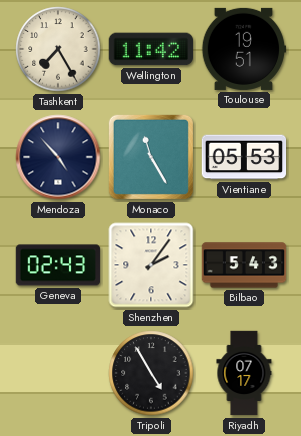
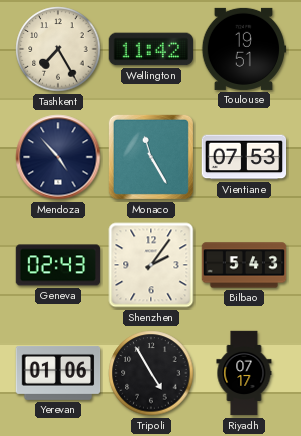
Vientiane: 05:53 -> 07:53 (244, 157)
Yerevan: none -> 01:06 (58, 373)
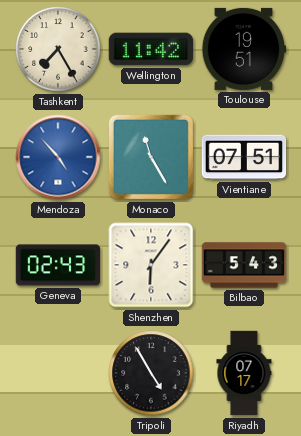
Mendoza dial: navy -> blue (58, 157)
Vientiane: 07:53 -> 07:51 (244, 157)
Shenzhen: 2:06 -> 6:06 (151, 265)
Yerevan: 01:06 -> none (58, 373)
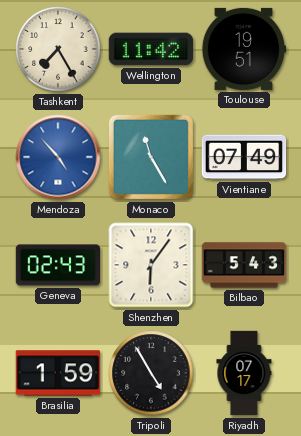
Vientiane: 07:51 -> 07:49 (244, 157)
Brasilia: none -> 1:59 (58, 373)
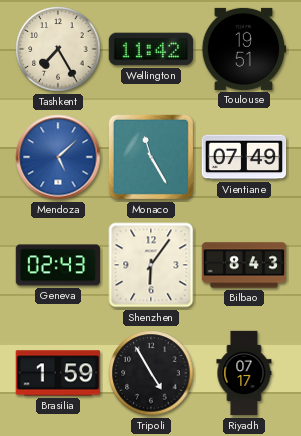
Mendoza: 4:53 -> 5:08 (58, 157)
Bilbao: 5:43 -> 8:43 (244, 265)
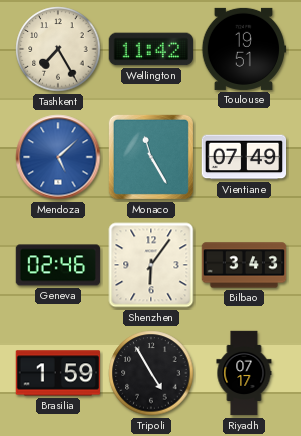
Geneva: 02:43 -> 02:46 (58, 265)
Bilbao: 8:43 -> 3:43 (244, 265)
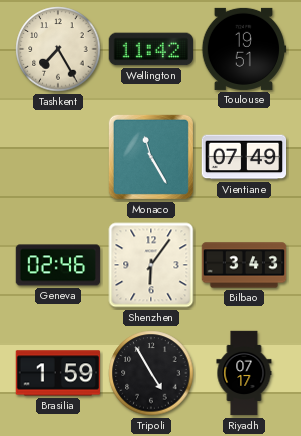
Mendoza: 5:08 -> none (58, 157)
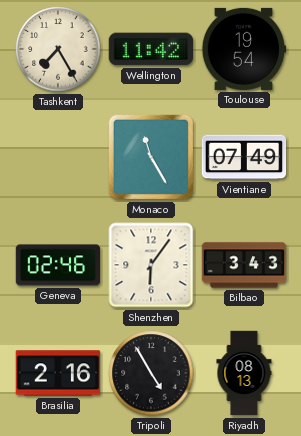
Toulouse: 19:51 -> 19:54 (244, 49)
Brasilia: 1:59 -> 2:16 (58, 373)
Riyadh: 07:17 -> 08:13 (244, 373)
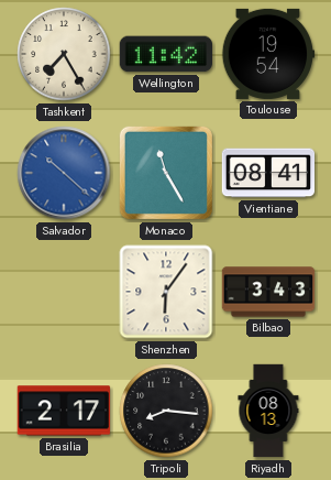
Salvador: none -> 10:22 (64, 173)
Vientiane: 07:49 -> 08:41 (268, 173)
Geneva: 02:46 -> none (58, 265)
Brasilia: 2:16 -> 2:17 (64, 411)
Tripoli: 4:55 -> 8:16 (166, 411)
